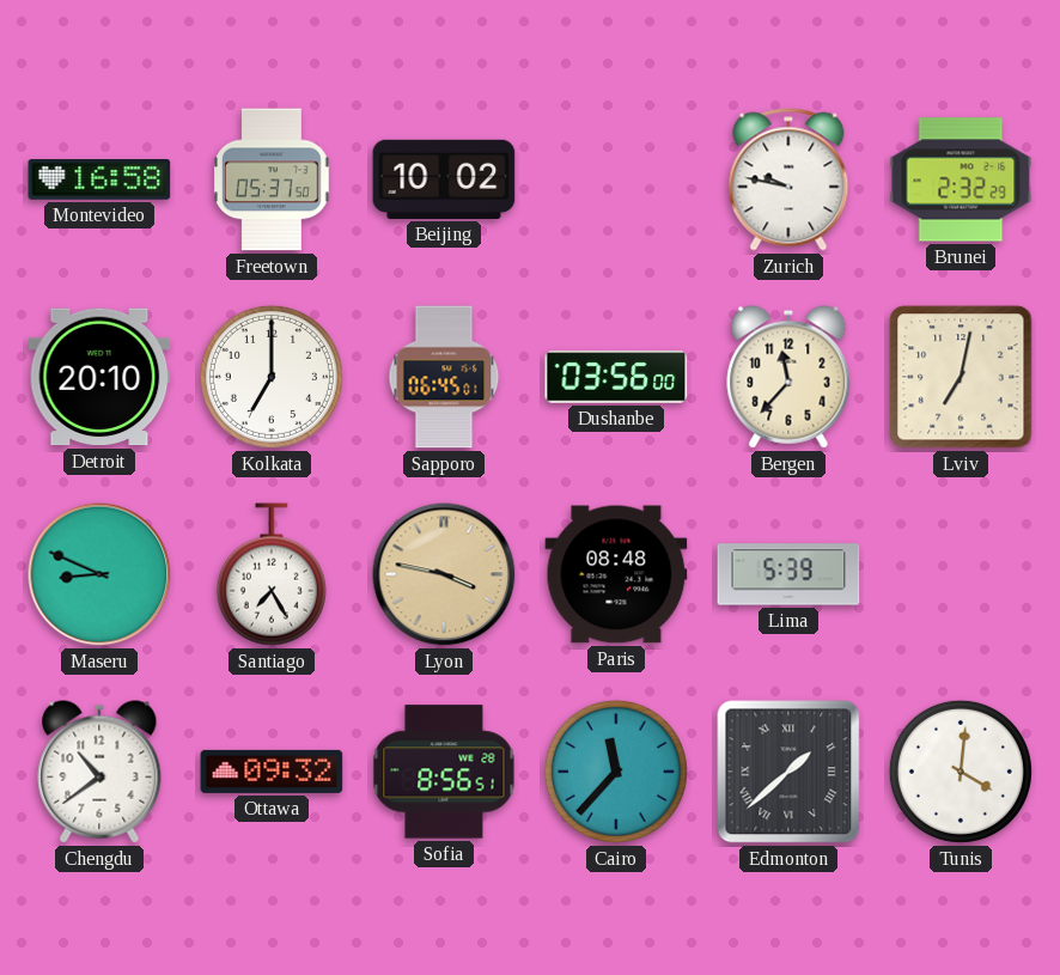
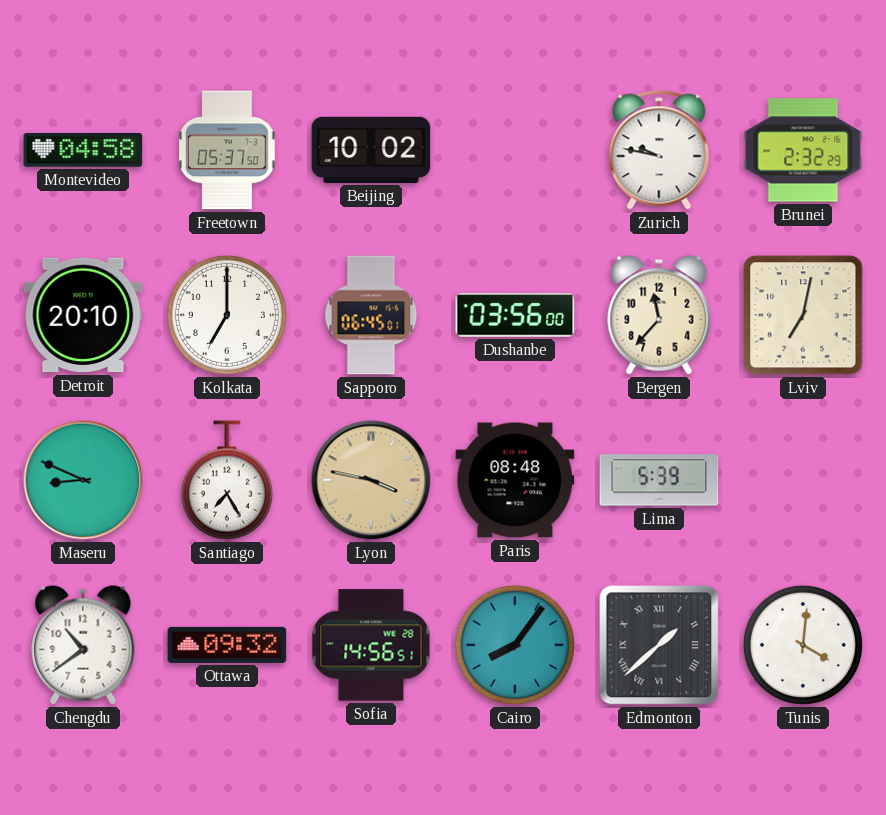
Montevideo: 16:58 -> 04:58 (83, 151)
Sofia: 8:56 -> 14:56 (371, 645)
Cairo: 11:37 -> 8:06 (515, 645)
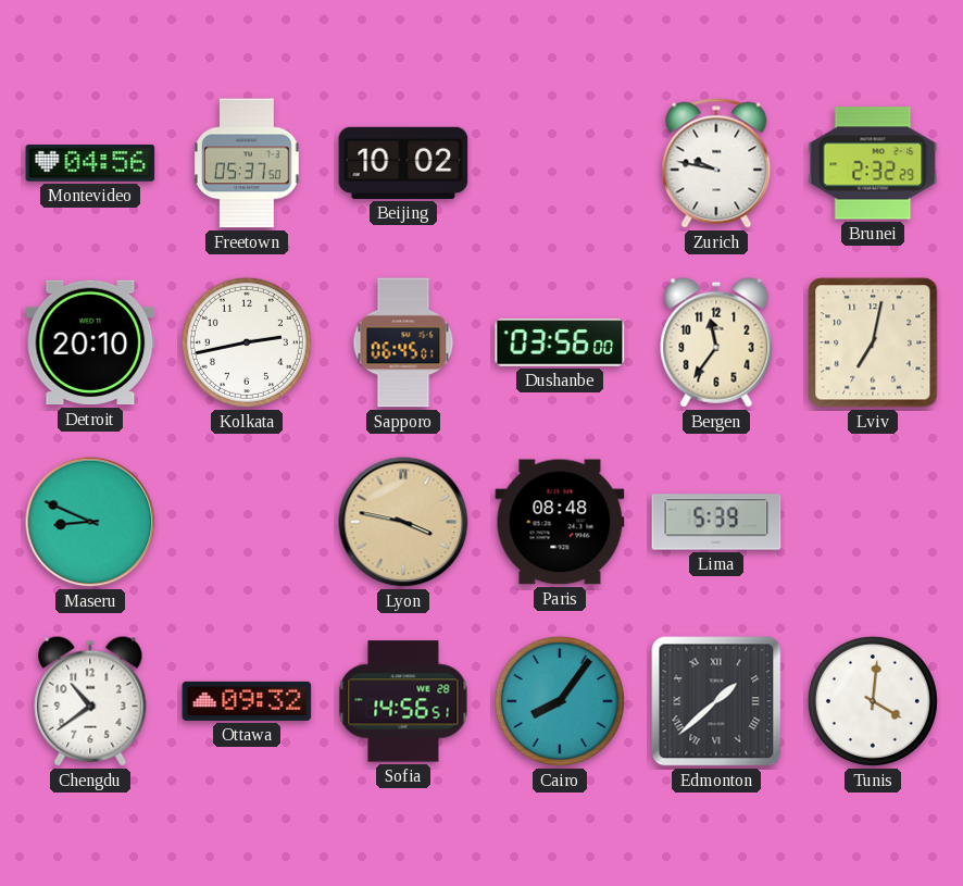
Montevideo: 04:58 -> 04:56 (90, 164)
Kolkata: 7:00 -> 2:43 (247, 342)
Bergen: 11:37 -> 11:36 (716, 342)
Santiago: 7:25 -> none (227, 480)
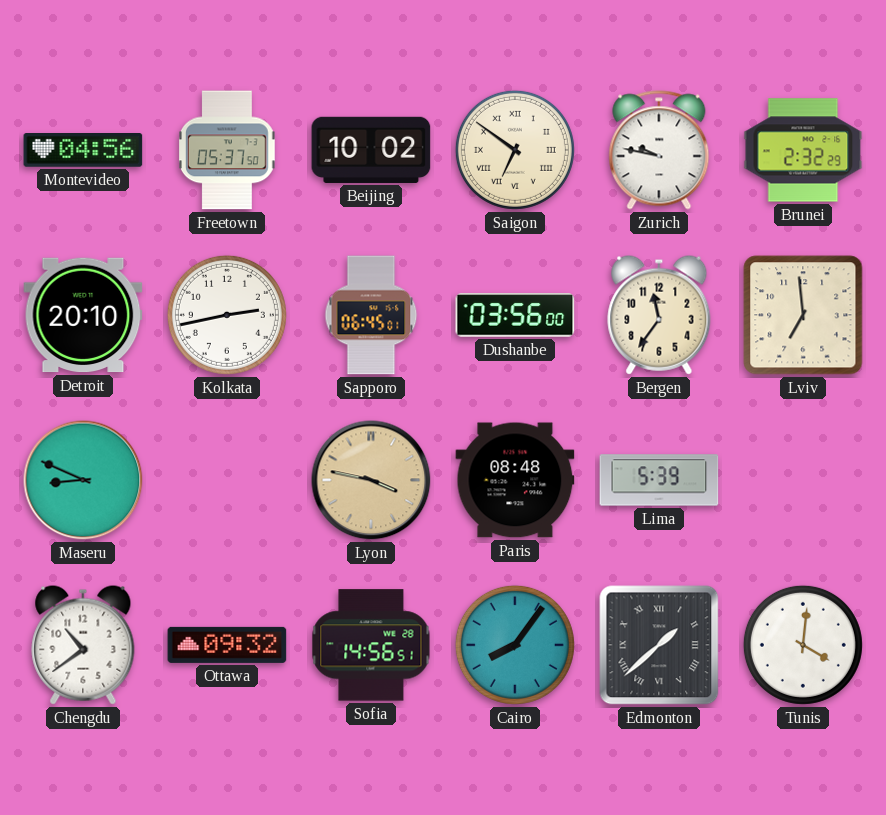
Saigon: none -> 6:51 (515, 150)
Lviv: 7:02 -> 6:59 (803, 315)
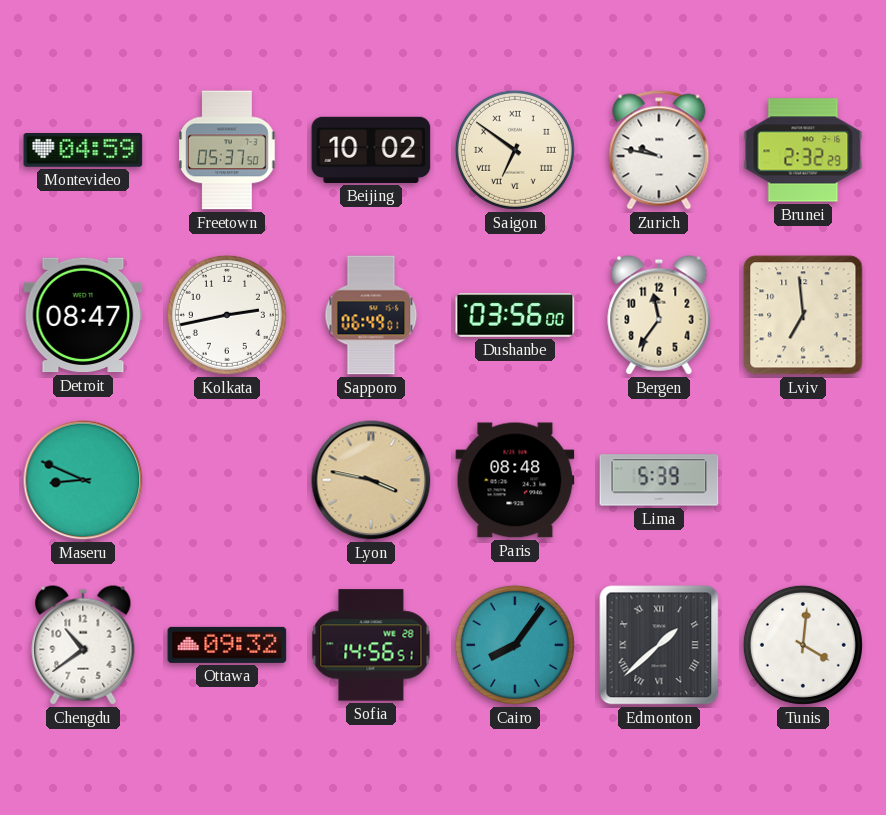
Montevideo: 04:56 -> 04:59 (83, 151)
Detroit: 20:10 -> 08:47 (83, 315)
Sapporo: 06:45 -> 06:49 (371, 315)
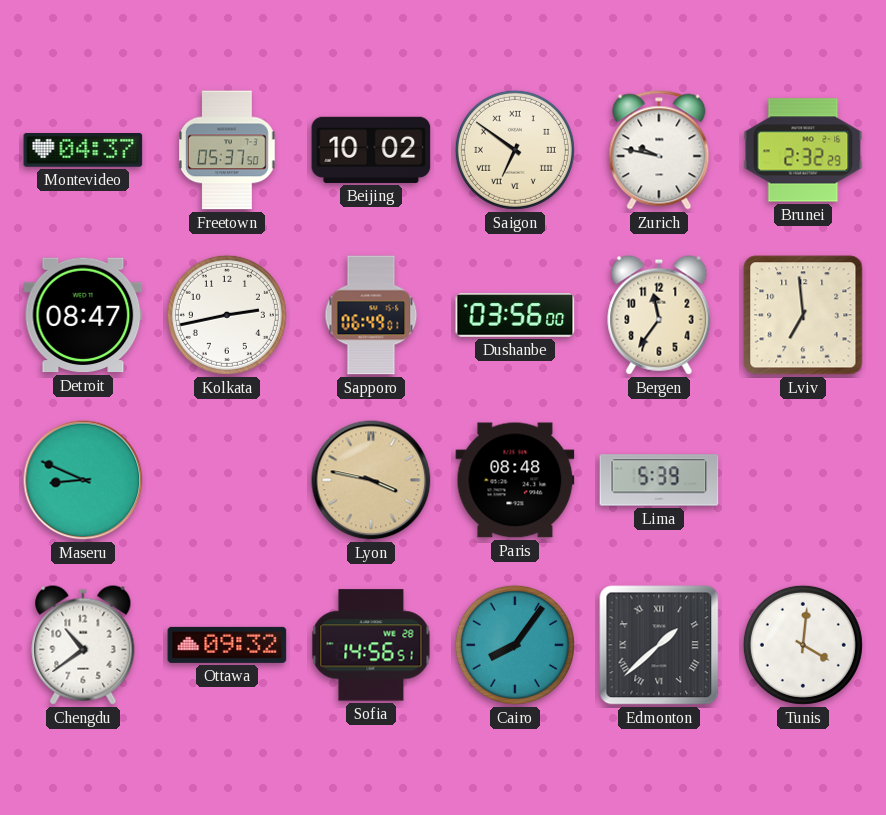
Montevideo: 04:59 -> 04:37 (83, 151)
